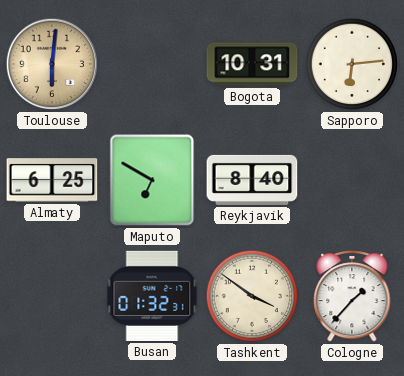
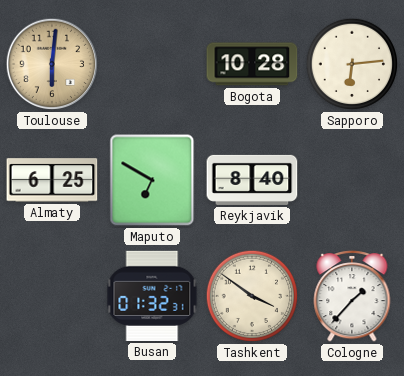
Bogota: 10:31 -> 10:28 (252, 64)
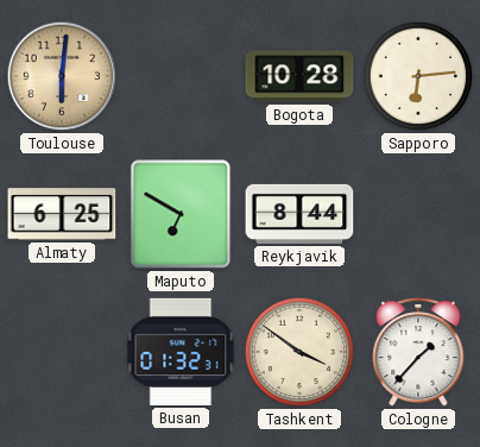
Reykjavik: 8:40 -> 8:44 (299, 214)
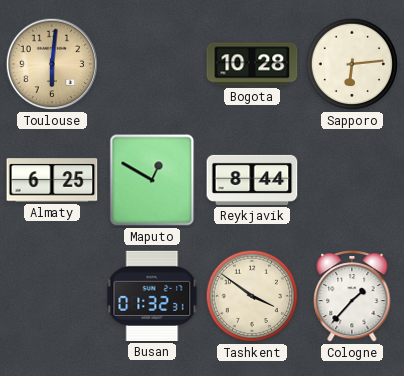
Maputo: 6:50 -> 12:50 (152, 180)
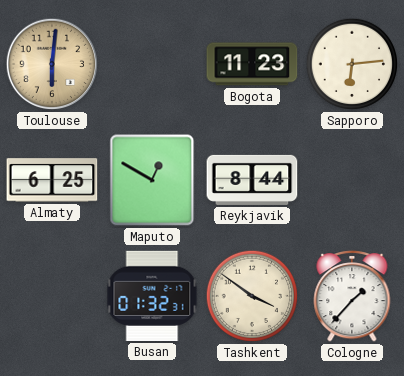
Bogota: 10:28 -> 11:23 (252, 64)
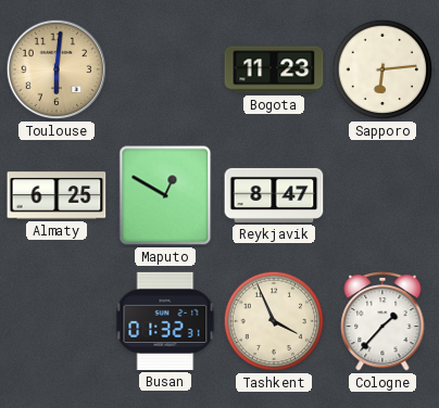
Reykjavik: 8:44 -> 8:47 (274, 195)
Tashkent: 3:51 -> 3:56 (274, 321)
